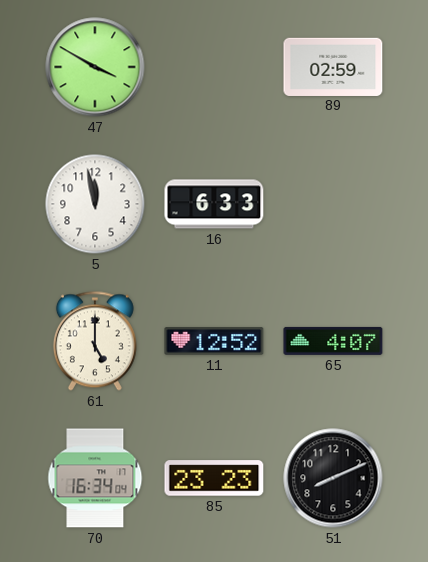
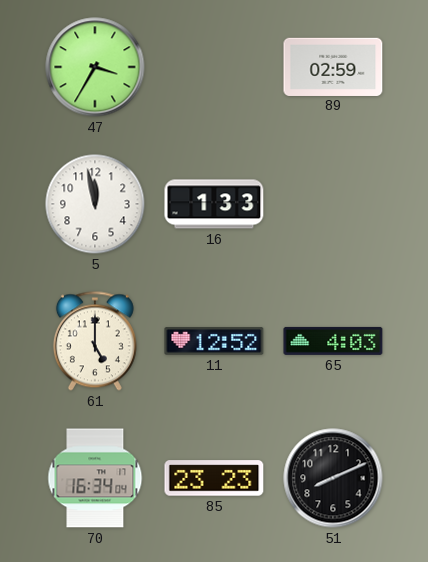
47: 3:50 -> 3:35 (95, 67)
16: 6:33 -> 1:33 (214, 204)
65: 4:07 -> 4:03 (333, 341)
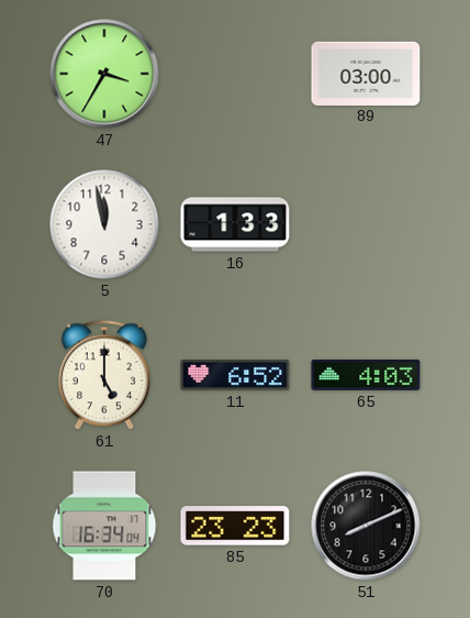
89: 02:59 -> 03:00 (366, 73)
11: 12:52 -> 6:52 (235, 375)
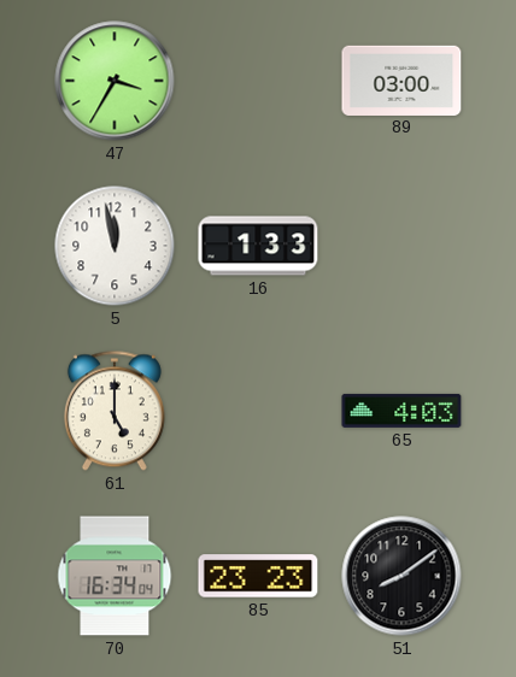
11: 6:52 -> none (235, 375)
51: 8:11 -> 8:09 (401, 576)
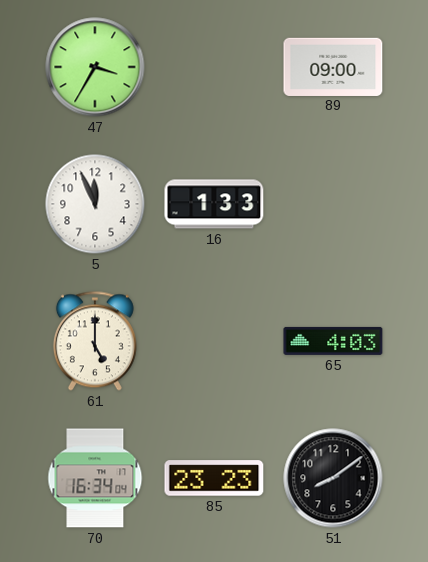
89: 03:00 -> 09:00 (333, 66)
5: 11:58 -> 11:56 (95, 204)
